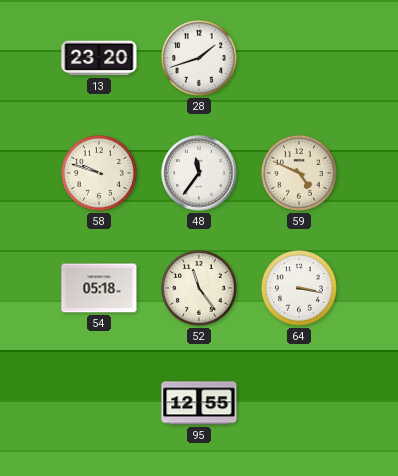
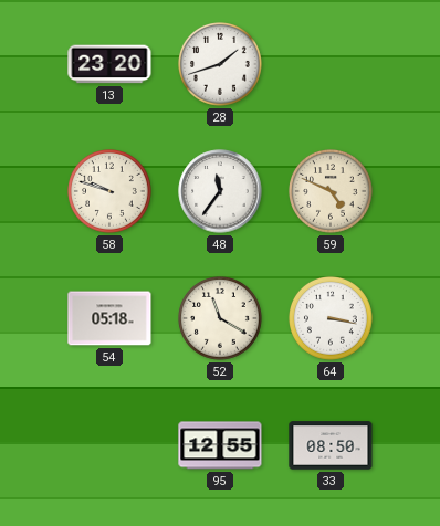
52: 11:24 -> 11:20 (221, 319)
33: none -> 08:50 (331, 445)
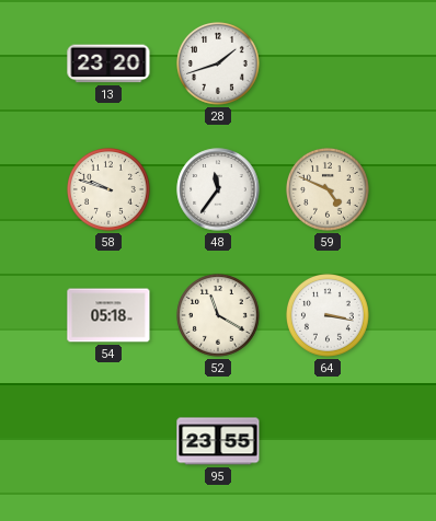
95: 12:55 -> 23:55 (218, 441)
33: 08:50 -> none (331, 445)
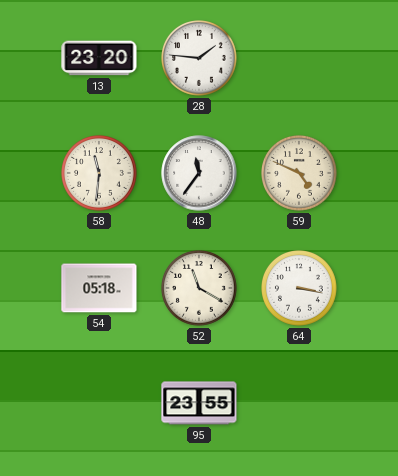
28: 1:42 -> 1:46 (200, 59)
58: 9:48 -> 11:31 (100, 174)
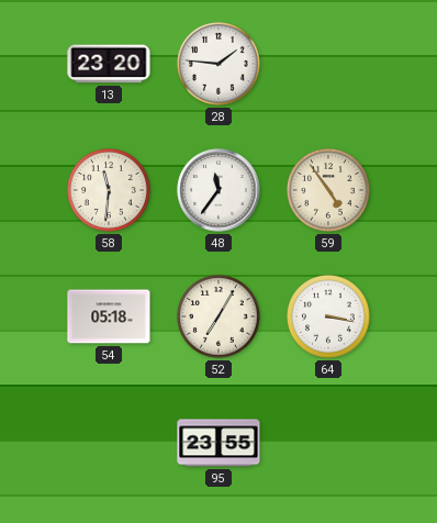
59: 4:49 -> 4:54 (329, 191)
52: 11:20 -> 7:05 (220, 318)
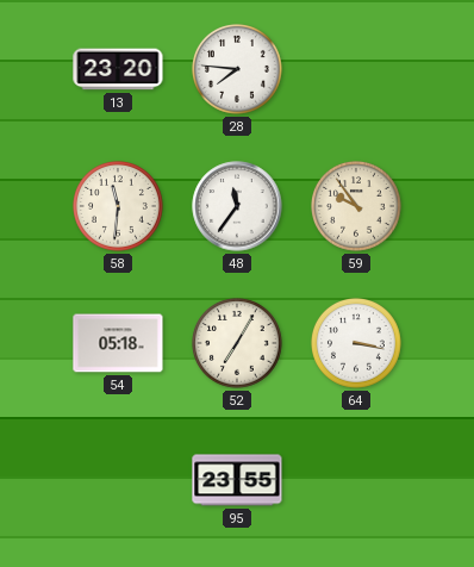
28: 1:46 -> 7:46 (238, 70)
59: 4:54 -> 9:54 (357, 207)
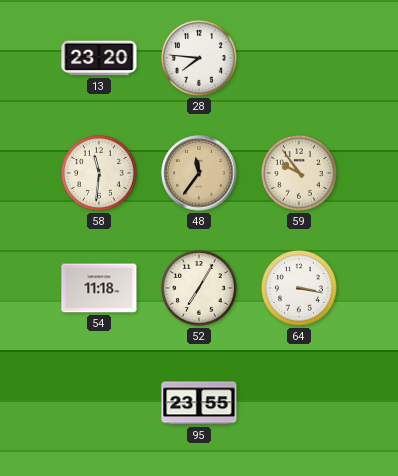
48 dial: white -> champagne (199, 173)
54: 05:18 -> 11:18 (99, 288)
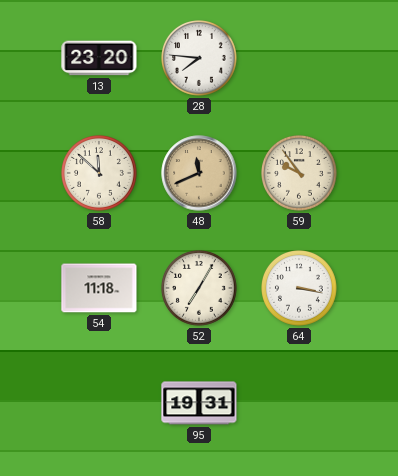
58: 11:31 -> 11:52 (100, 174)
48: 11:36 -> 11:41 (199, 173)
95: 23:55 -> 19:31 (199, 403)
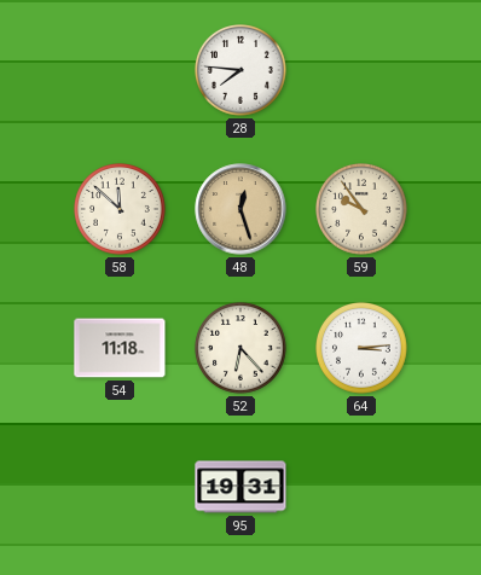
13: 23:20 -> none (99, 58)
48: 11:41 -> 12:27 (240, 209)
52: 7:05 -> 6:23 (242, 349)
64: 3:17 -> 3:14 (363, 349)
